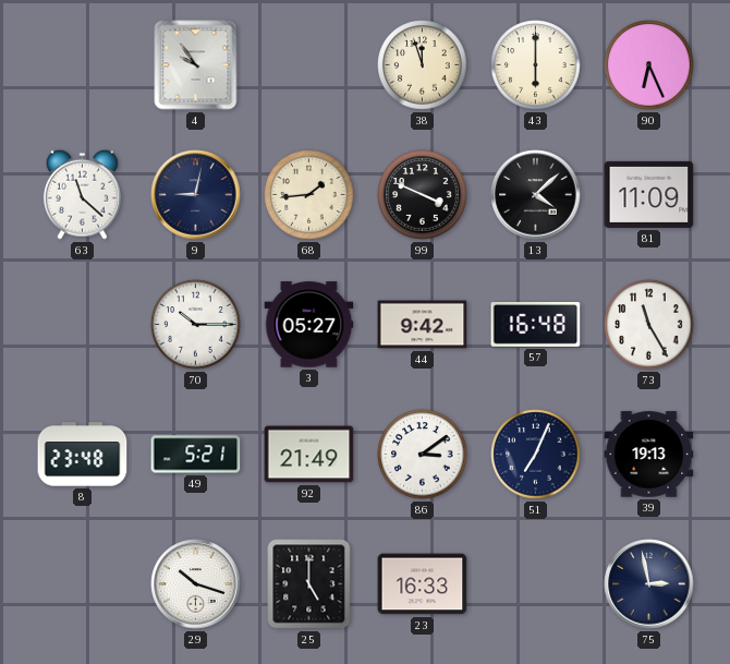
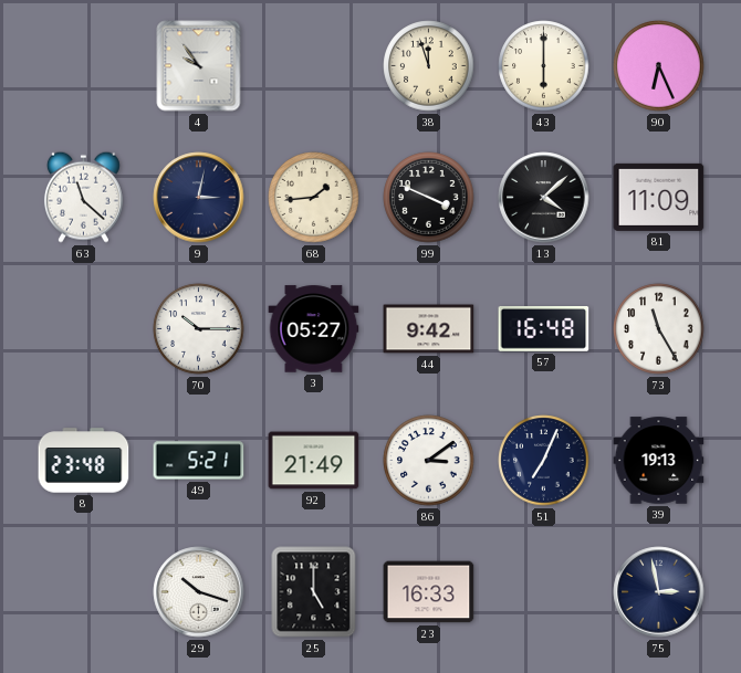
9: 9:02 -> 3:02 (199, 198)
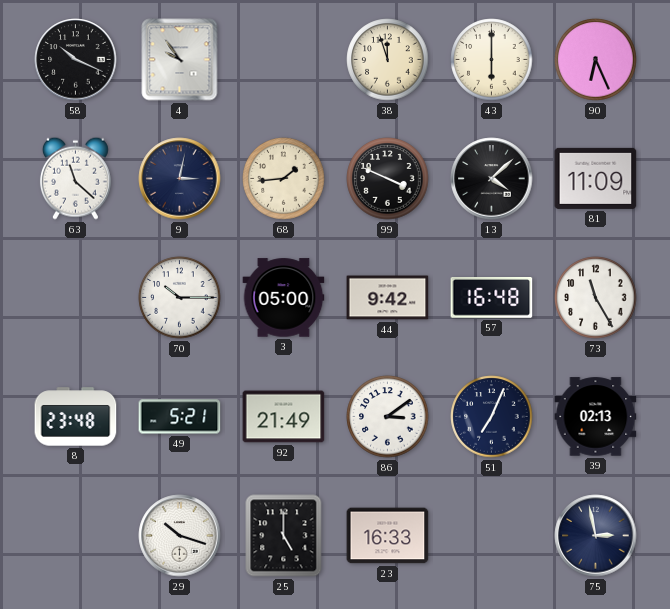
58: none -> 10:19 (76, 60)
3: 05:27 -> 05:00 (284, 298)
39: 19:13 -> 02:13 (596, 417)
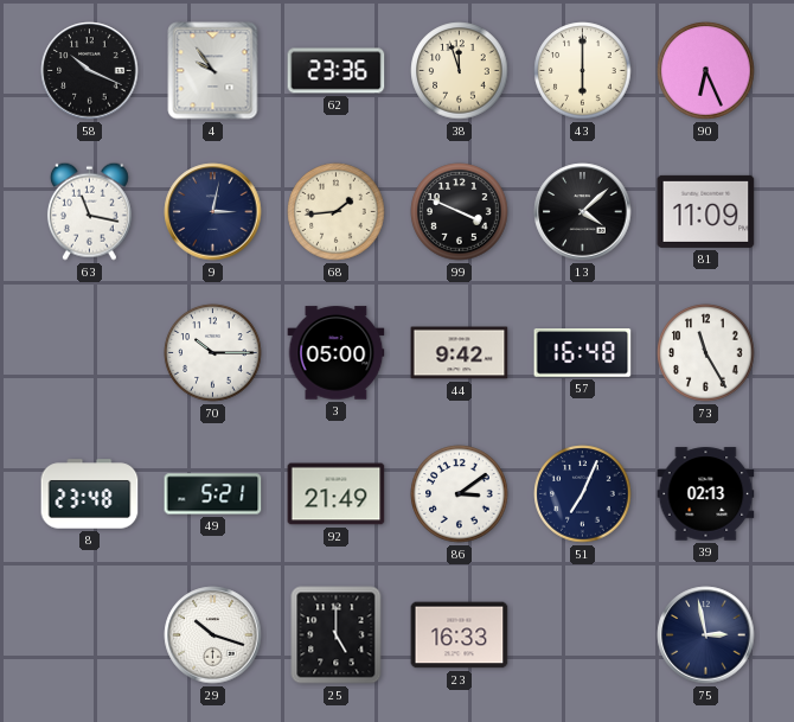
62: none -> 23:36 (337, 71)
63: 11:22 -> 11:17 (89, 211)
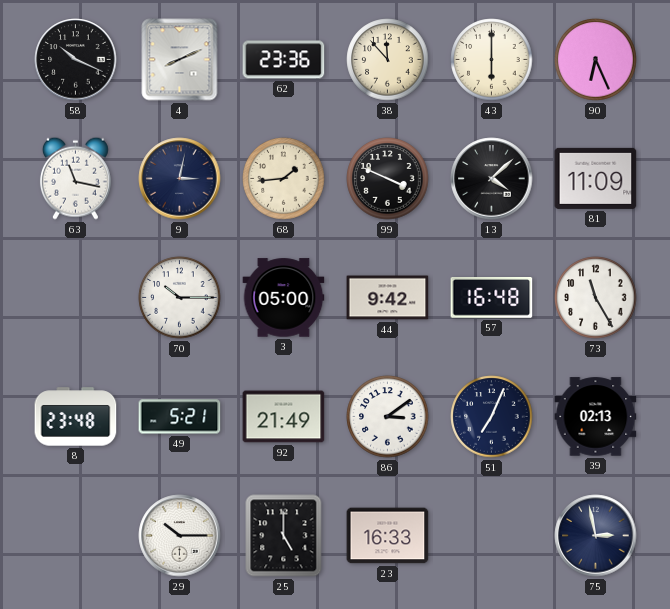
4: 9:54 -> 8:11 (180, 60)
38: 11:57 -> 11:53 (388, 60)
29: 10:18 -> 10:15 (180, 536)
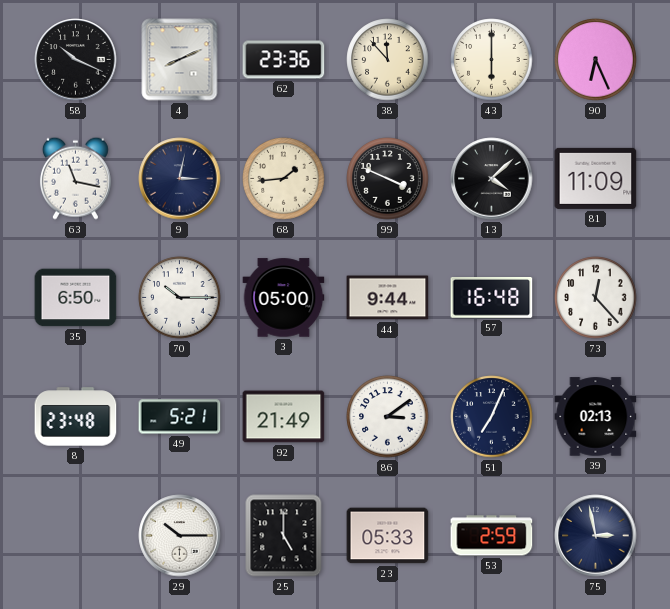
35: none -> 6:50 (76, 298)
44: 9:42 -> 9:44 (388, 298)
73: 11:25 -> 12:23 (596, 298)
23: 16:33 -> 05:33 (388, 536)
53: none -> 2:59 (492, 536)
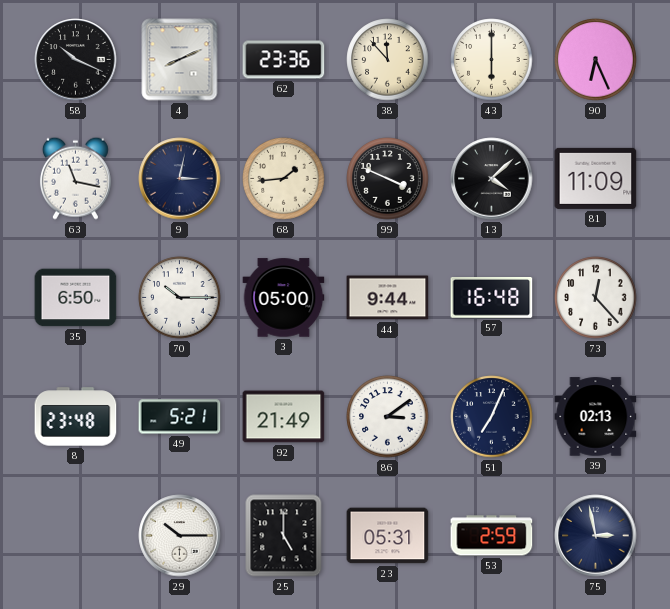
23: 05:33 -> 05:31 (388, 536)
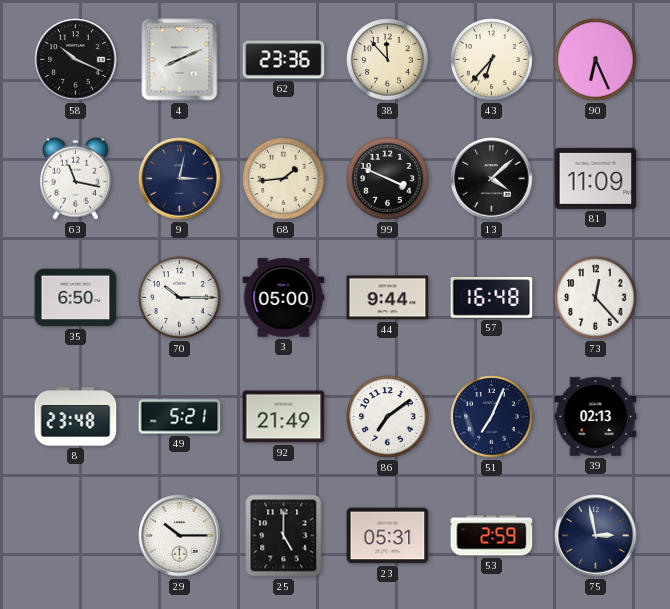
43: 6:00 -> 6:37 (492, 60)
86: 3:09 -> 7:09 (388, 417)
